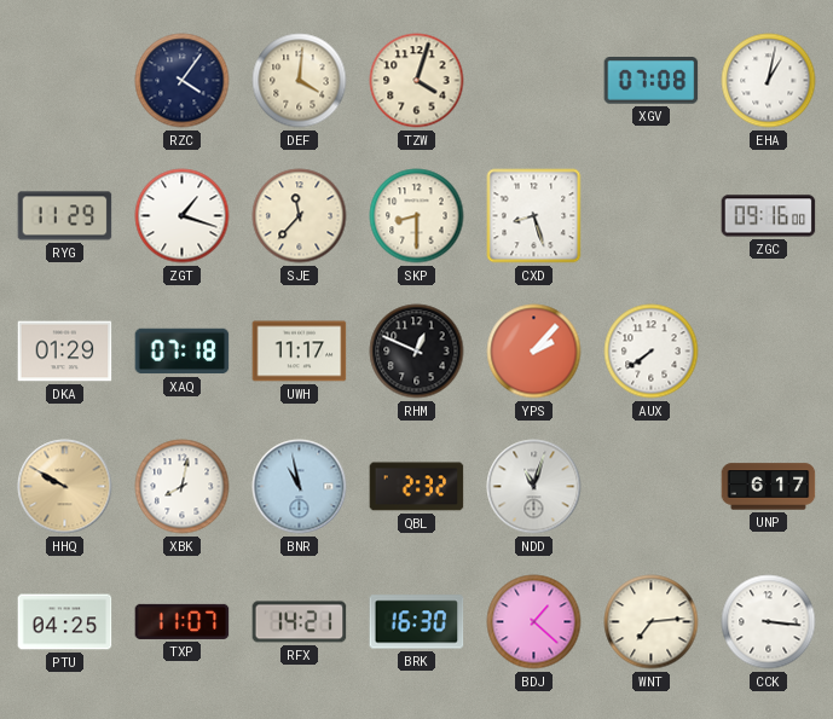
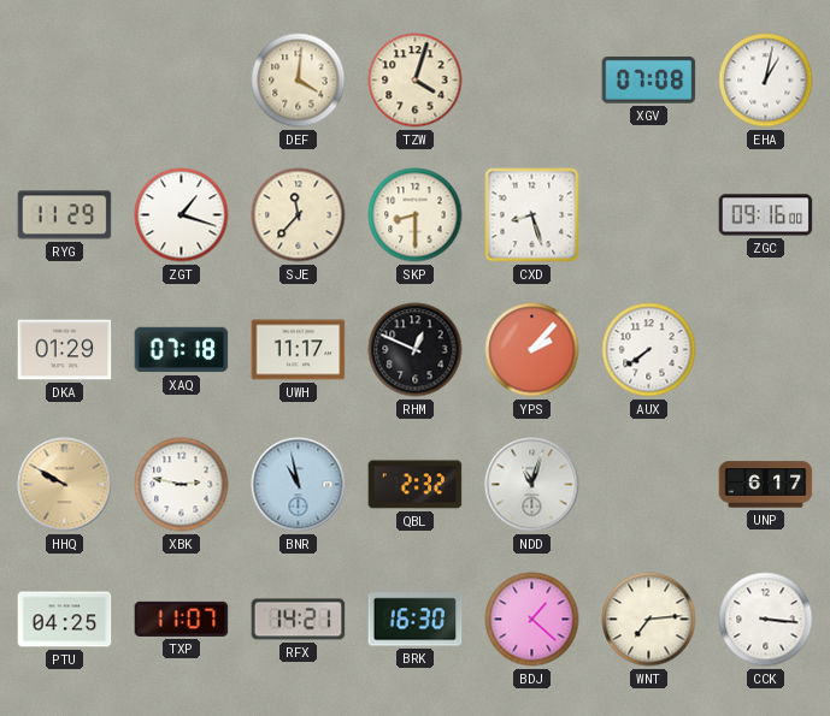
RZC: 4:06 -> none (183, 81)
XBK: 8:02 -> 2:47 (182, 485)
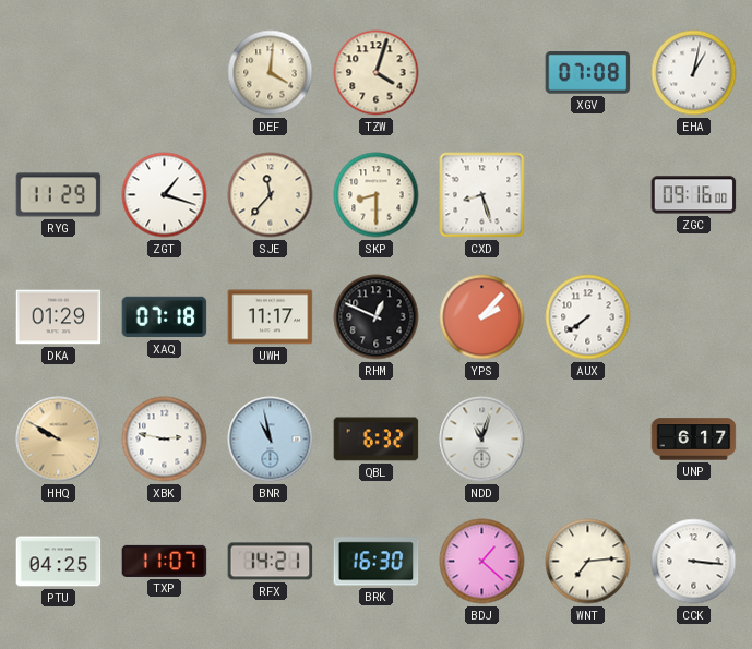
QBL: 2:32 -> 6:32 (377, 440)
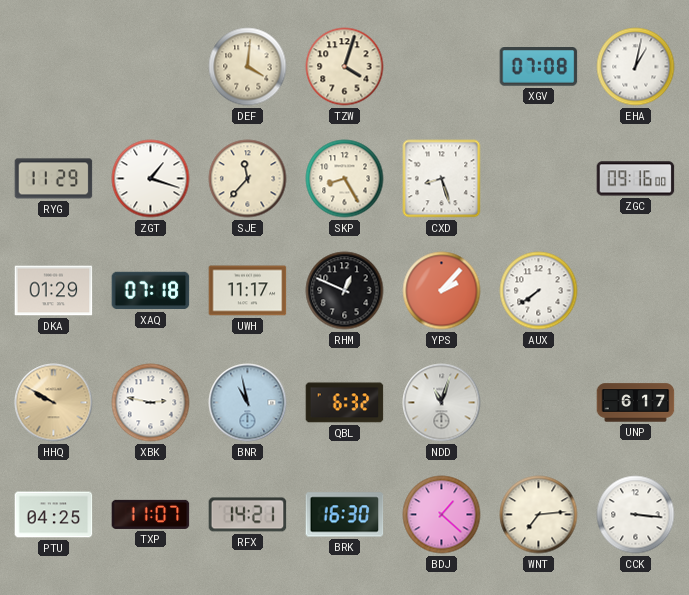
SKP: 8:30 -> 8:25 (345, 179)
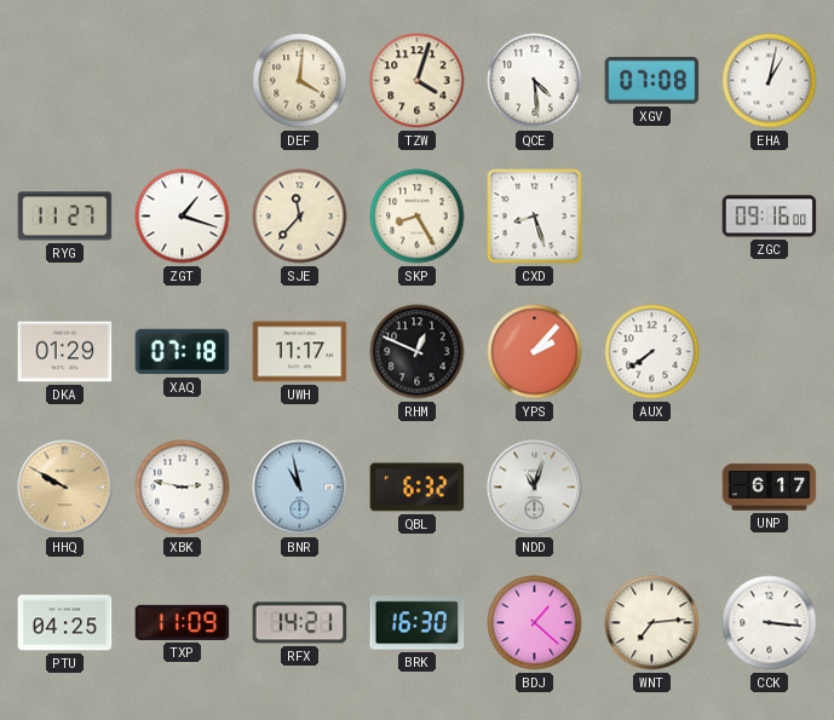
QCE: none -> 4:29 (535, 81)
RYG: 11:29 -> 11:27 (65, 217)
TXP: 11:07 -> 11:09 (183, 622)
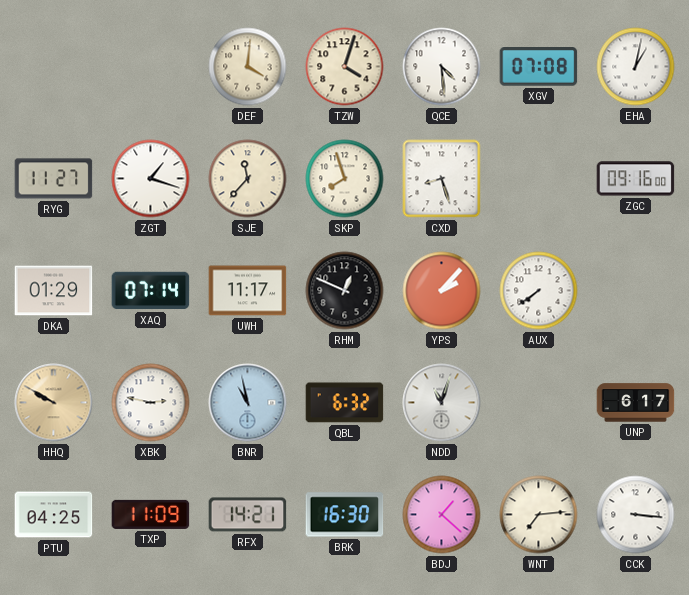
SKP: 8:25 -> 7:57 (345, 179)
XAQ: 07:18 -> 07:14 (151, 291)
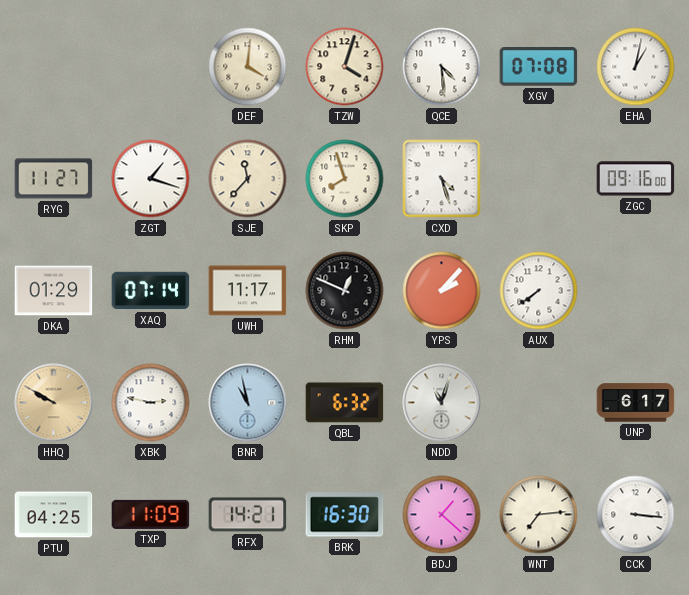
CXD: 8:27 -> 4:27 (442, 179)
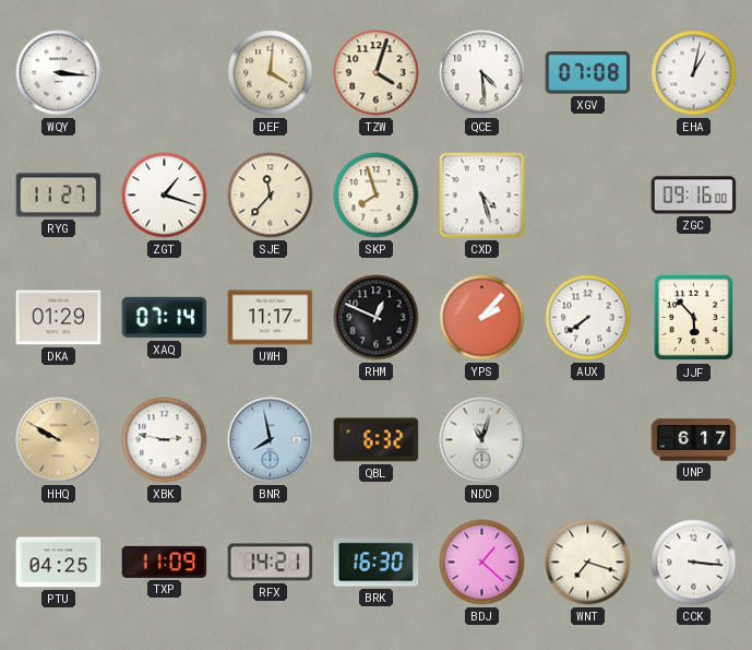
WQY: none -> 3:16 (59, 73)
JJF: none -> 5:53 (694, 318)
BNR: 10:58 -> 7:58 (271, 440)
WNT: 7:14 -> 7:18 (588, 563)
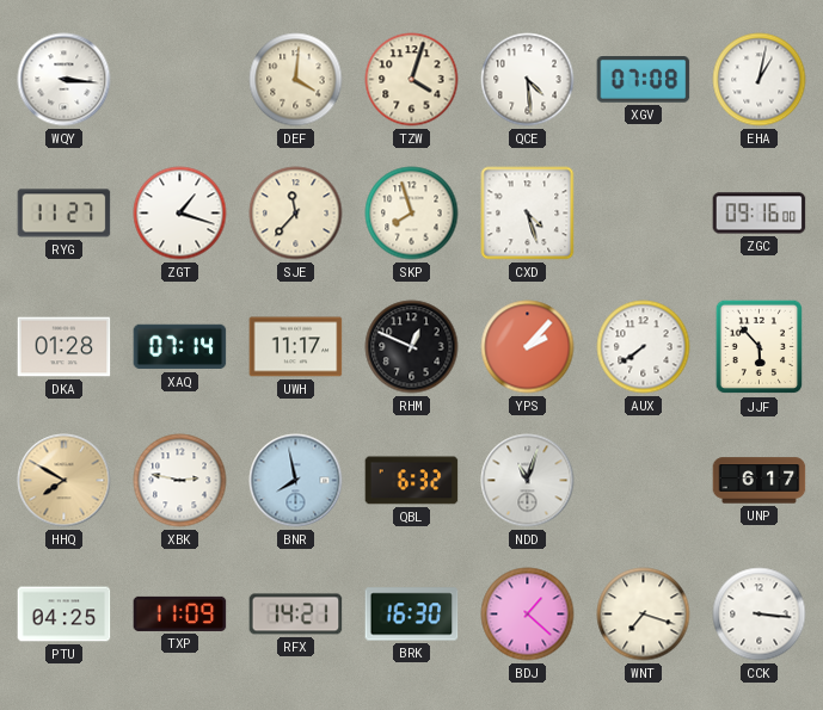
DKA: 01:29 -> 01:28 (65, 347)
HHQ: 9:50 -> 7:50 (65, 481)
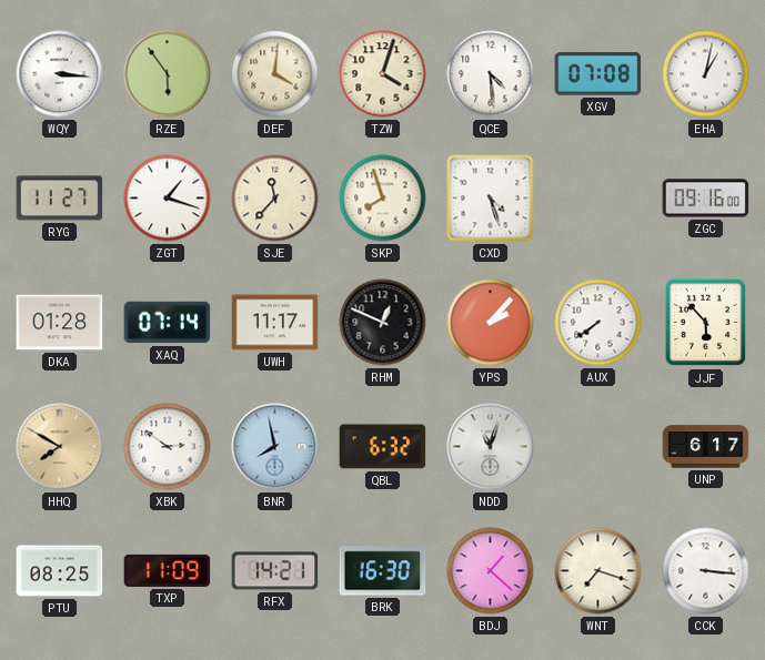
RZE: none -> 5:54 (168, 74)
XBK: 2:47 -> 2:51 (168, 447)
PTU: 04:25 -> 08:25 (60, 571)
